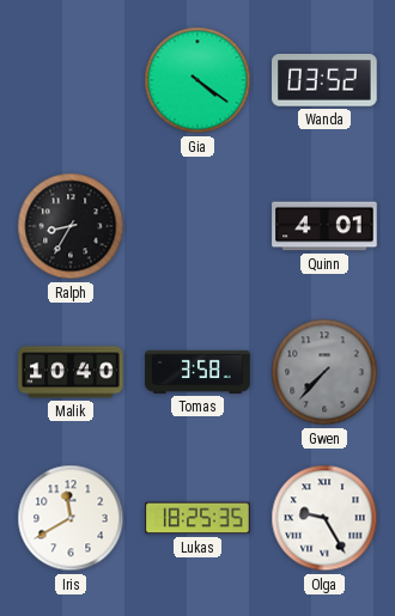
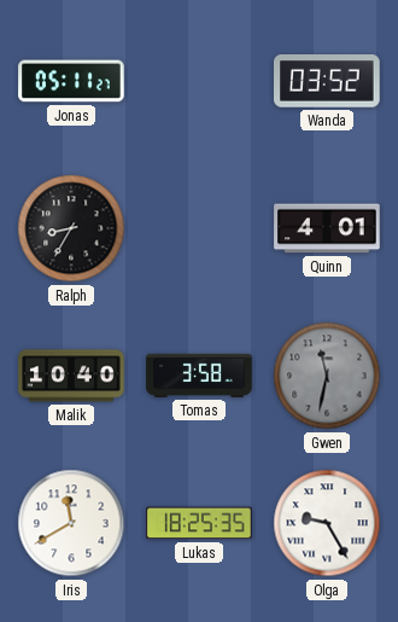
Jonas: none -> 05:11 (71, 81)
Gia: 4:21 -> none (197, 80)
Gwen: 7:37 -> 11:32 (327, 376)
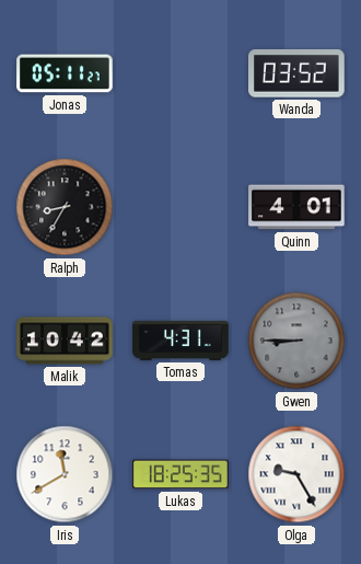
Malik: 10:40 -> 10:42 (65, 341)
Tomas: 3:58 -> 4:31 (180, 341)
Gwen: 11:32 -> 8:45 (296, 341)
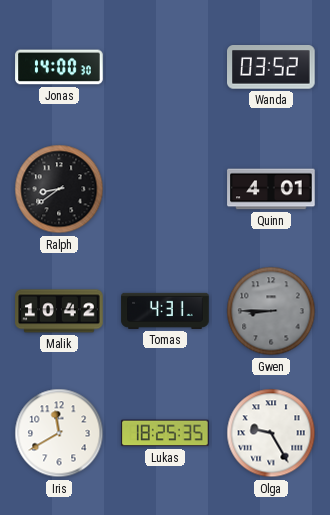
Jonas: 05:11 -> 14:00 (59, 67)
Ralph: 8:35 -> 8:39 (59, 189)
